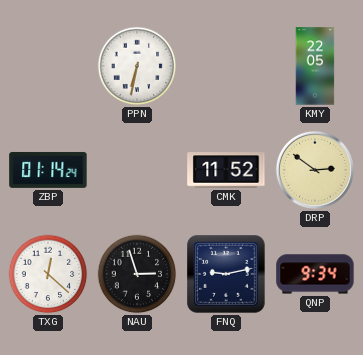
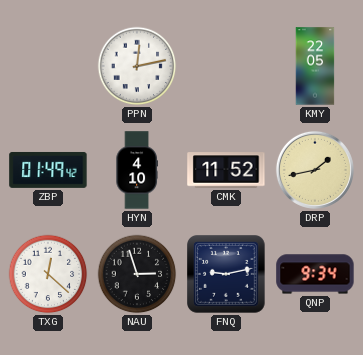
PPN: 6:32 -> 12:13 (137, 66)
ZBP: 01:14 -> 01:49 (48, 170)
HYN: none -> 4:10 (137, 170)
DRP: 2:51 -> 1:43 (315, 170)
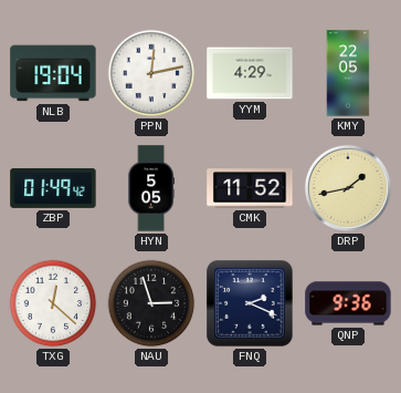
NLB: none -> 19:04 (53, 73)
YYM: none -> 4:29 (250, 73)
HYN: 4:10 -> 5:05 (151, 188)
FNQ: 9:13 -> 2:19 (251, 304)
QNP: 9:34 -> 9:36 (348, 303)
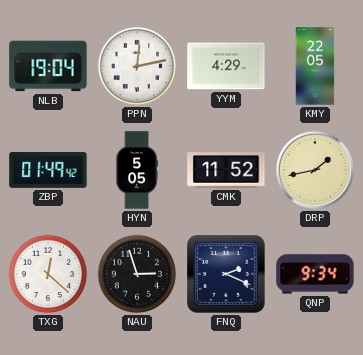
QNP: 9:36 -> 9:34 (315, 274)
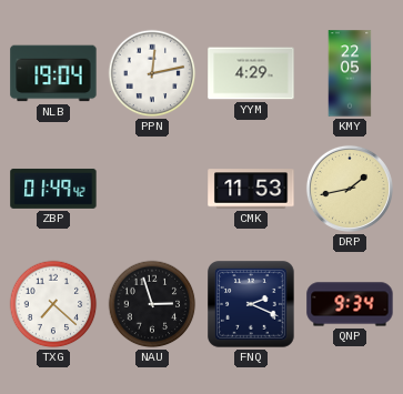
HYN: 5:05 -> none (137, 170)
CMK: 11:52 -> 11:53 (251, 189)
TXG: 12:22 -> 7:22 (53, 304)
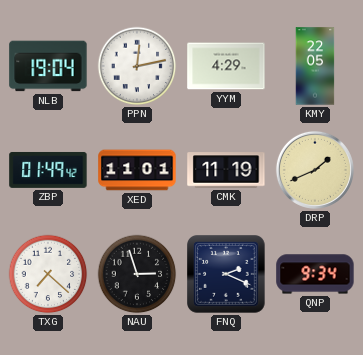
XED: none -> 11:01 (137, 170)
CMK: 11:53 -> 11:19 (226, 170)
DRP: 1:43 -> 1:41 (315, 170)
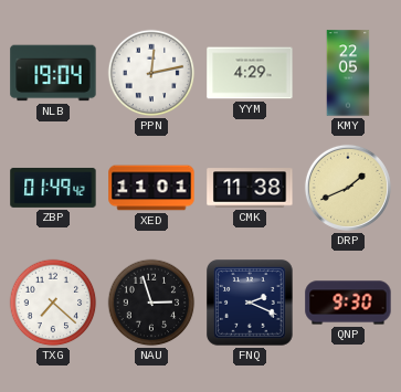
CMK: 11:19 -> 11:38 (250, 188)
QNP: 9:34 -> 9:30 (348, 303)
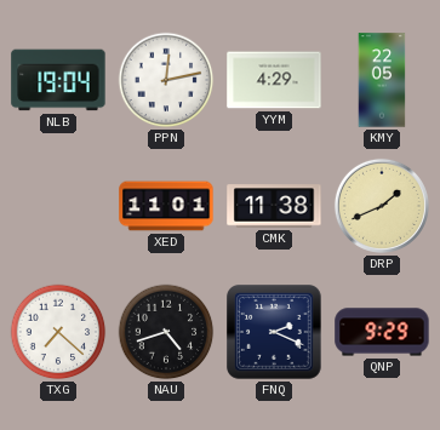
ZBP: 01:49 -> none (53, 188)
NAU: 2:57 -> 4:42 (166, 332)
QNP: 9:30 -> 9:29 (382, 332)
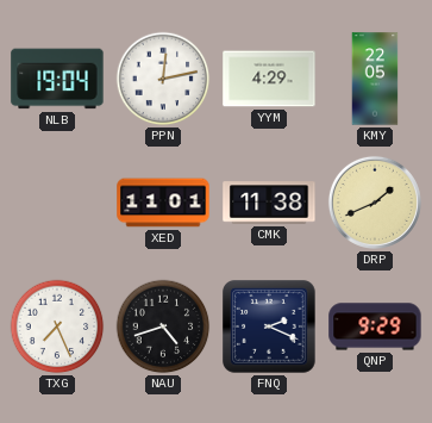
TXG: 7:22 -> 7:26 (57, 326)
